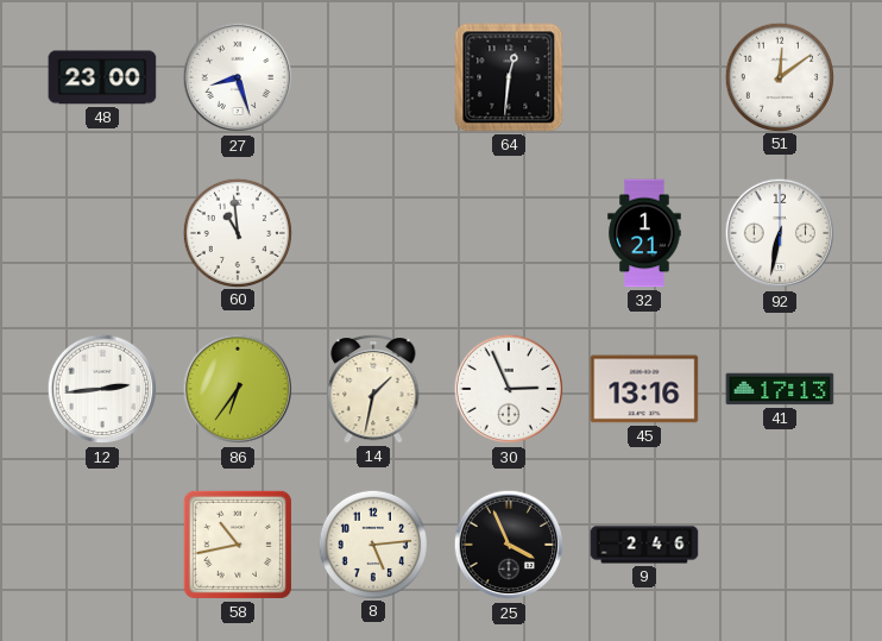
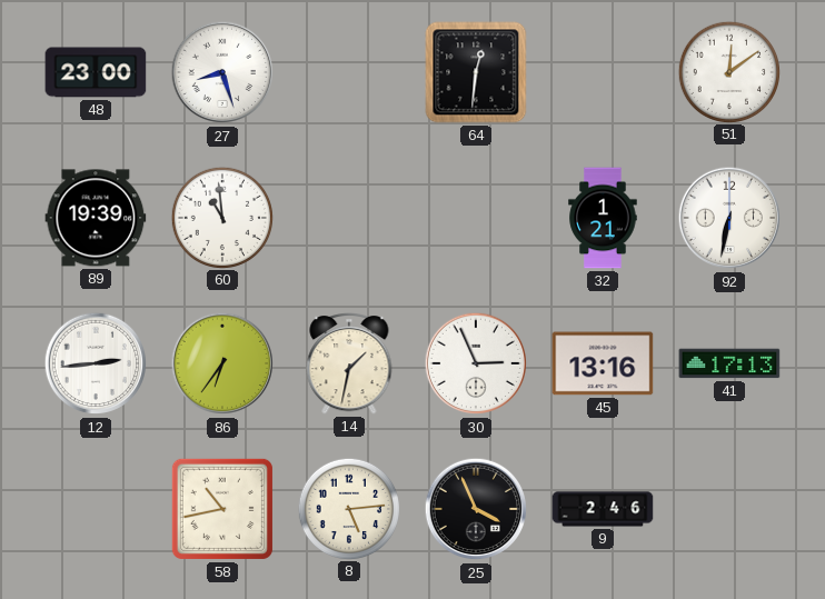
89: none -> 19:39 (96, 218)
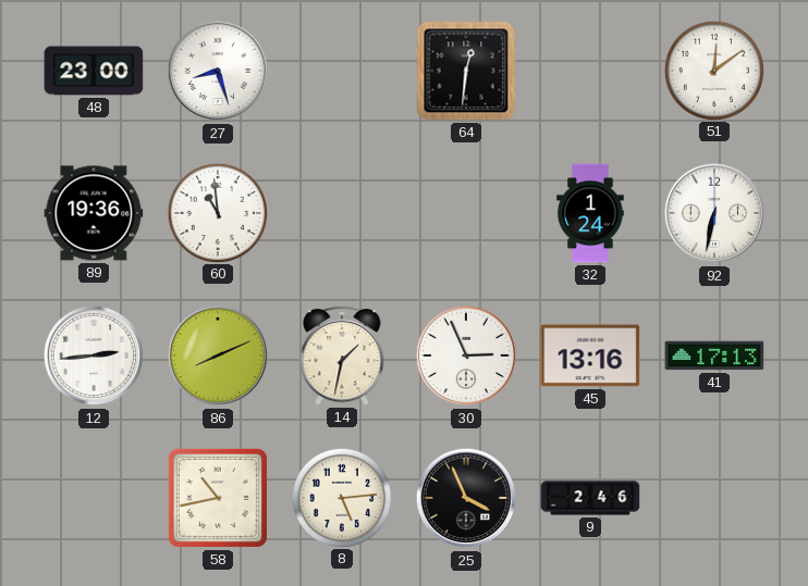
89: 19:39 -> 19:36 (94, 213)
32: 1:21 -> 1:24 (590, 213)
86: 6:36 -> 8:11 (218, 356)
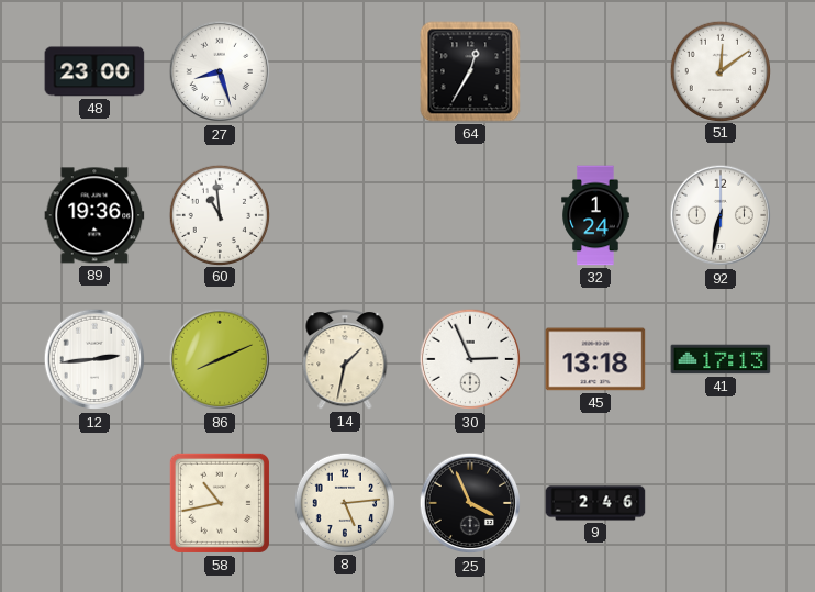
64: 12:31 -> 12:35 (470, 71)
45: 13:16 -> 13:18 (595, 359)
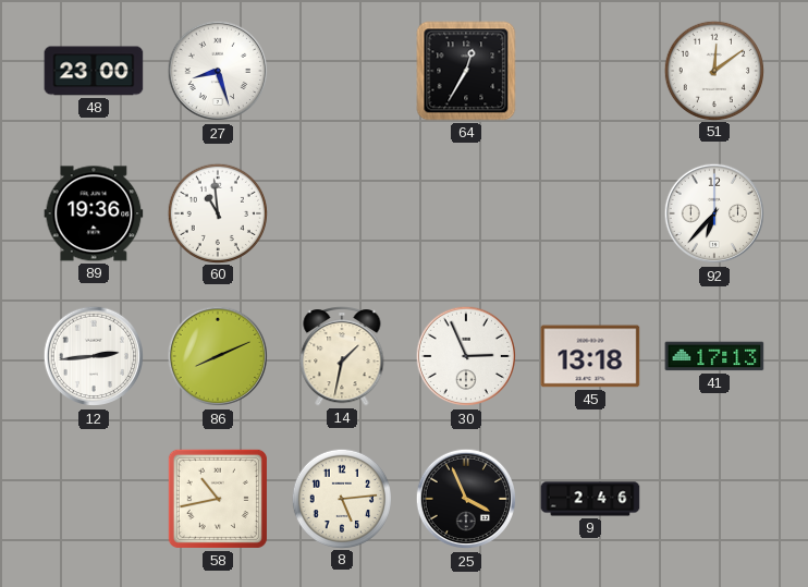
32: 1:24 -> none (595, 215)
92: 6:32 -> 6:37 (714, 213)
